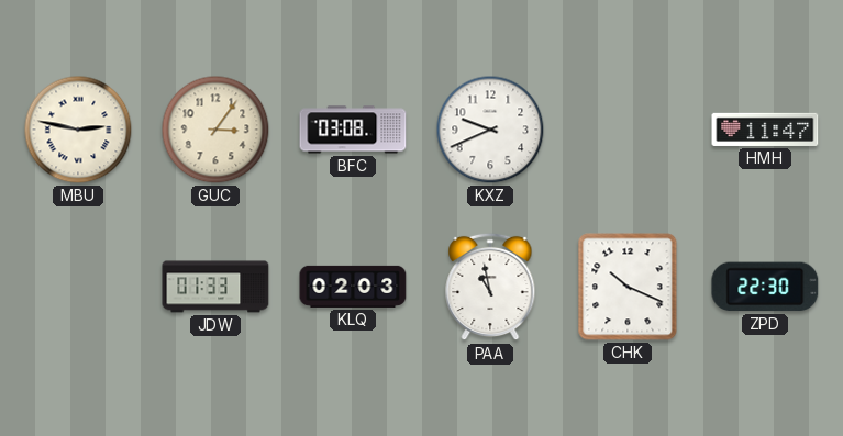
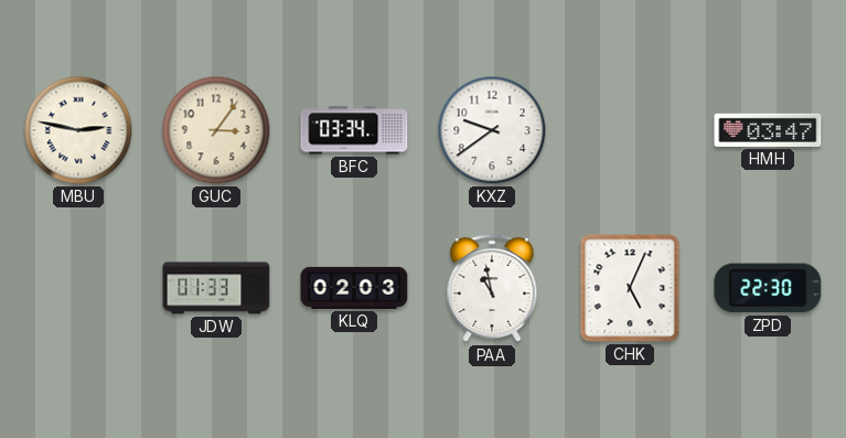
BFC: 03:08 -> 03:34 (354, 130)
KXZ: 9:41 -> 9:39 (492, 130)
HMH: 11:47 -> 03:47 (768, 130)
CHK: 10:19 -> 5:04 (630, 288)
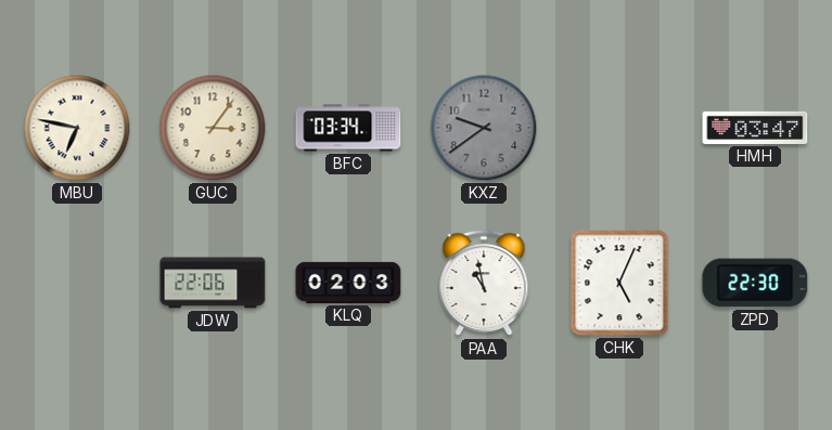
MBU: 2:47 -> 6:47 (77, 128)
KXZ dial: white -> grey (484, 128)
JDW: 01:33 -> 22:06 (213, 283)
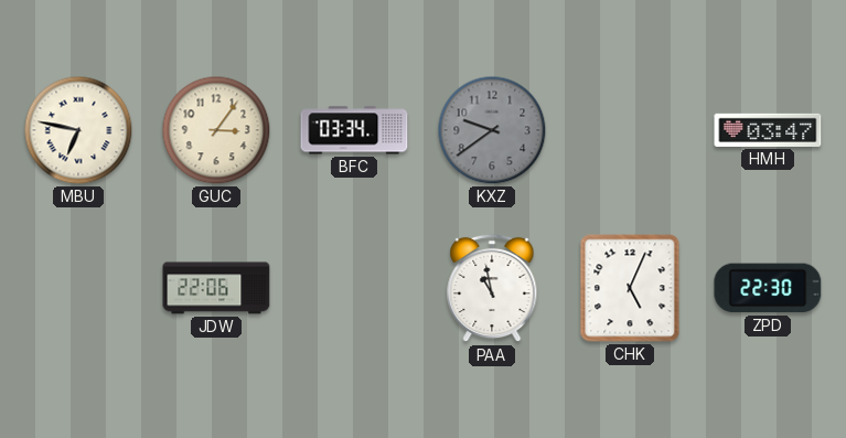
KLQ: 02:03 -> none (348, 283)
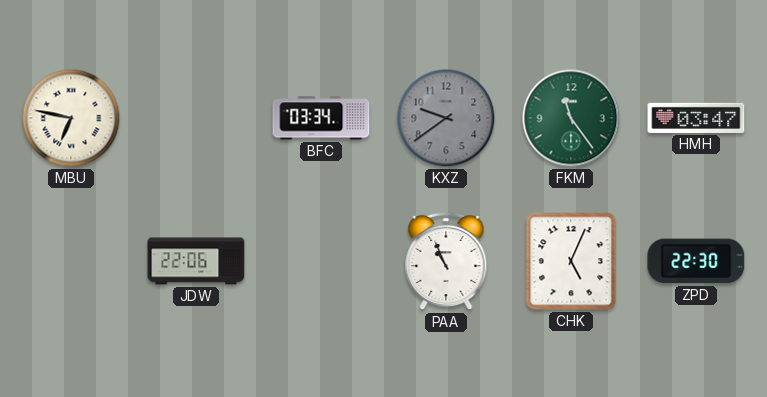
GUC: 3:06 -> none (216, 130)
FKM: none -> 11:24 (571, 118)
PAA: 10:58 -> 10:56 (446, 261)
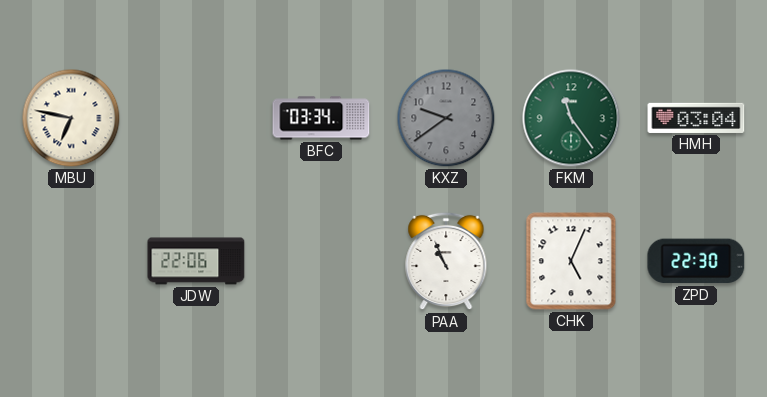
HMH: 03:47 -> 03:04 (696, 118)
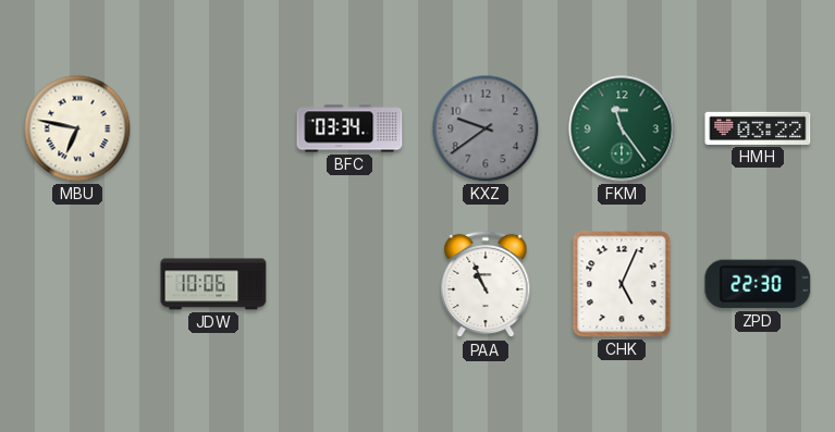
HMH: 03:04 -> 03:22 (758, 128)
JDW: 22:06 -> 10:06 (213, 284)
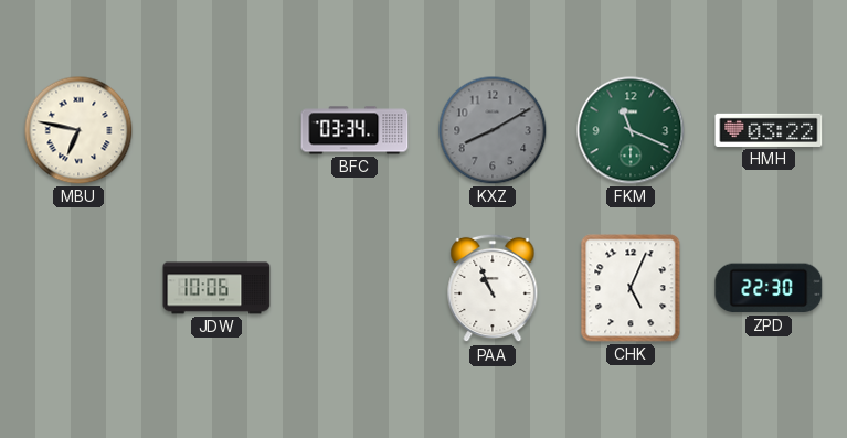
KXZ: 9:39 -> 8:10 (493, 130)
FKM: 11:24 -> 11:19 (631, 130)
